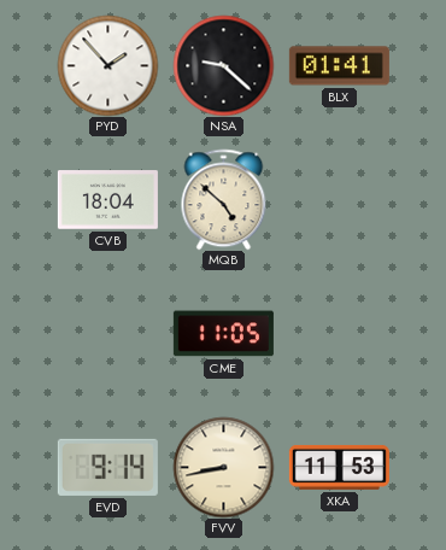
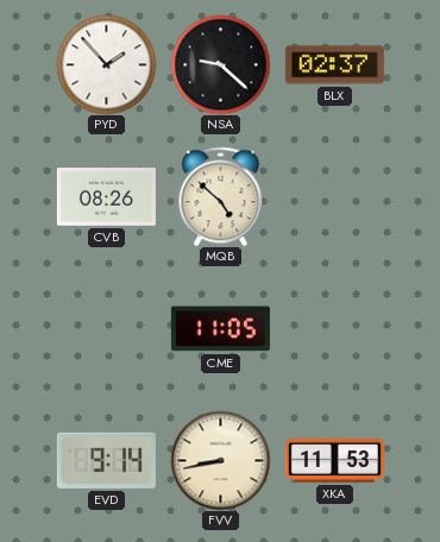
BLX: 01:41 -> 02:37 (334, 65)
CVB: 18:04 -> 08:26 (106, 197)
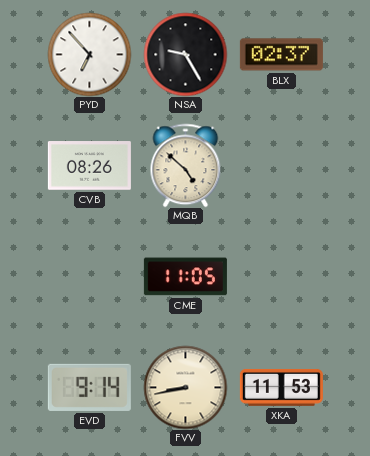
PYD: 1:53 -> 6:53 (89, 54)
NSA: 9:22 -> 9:25 (185, 54)
